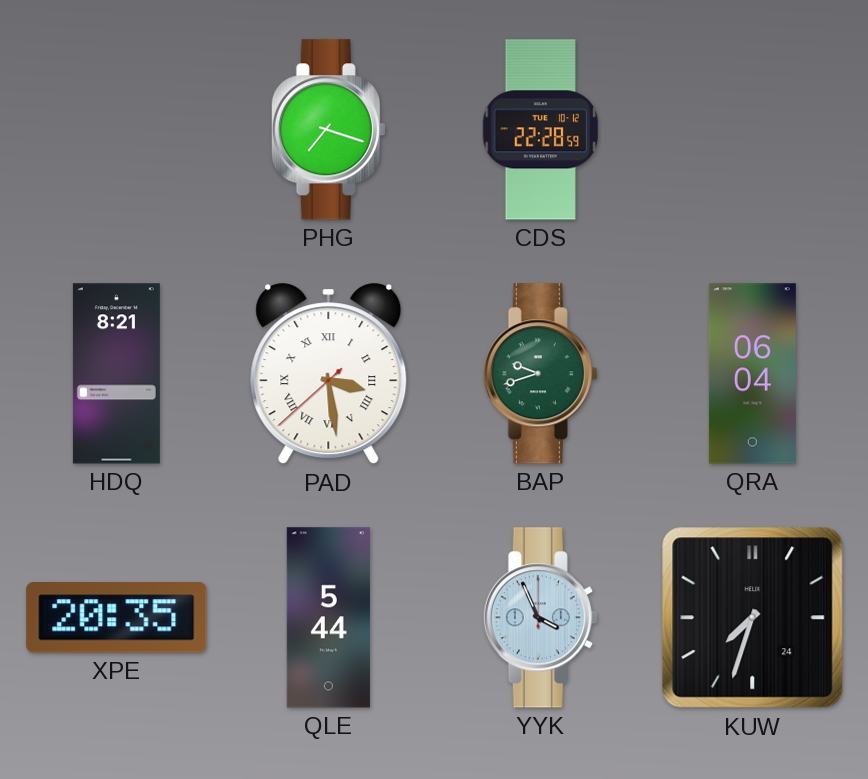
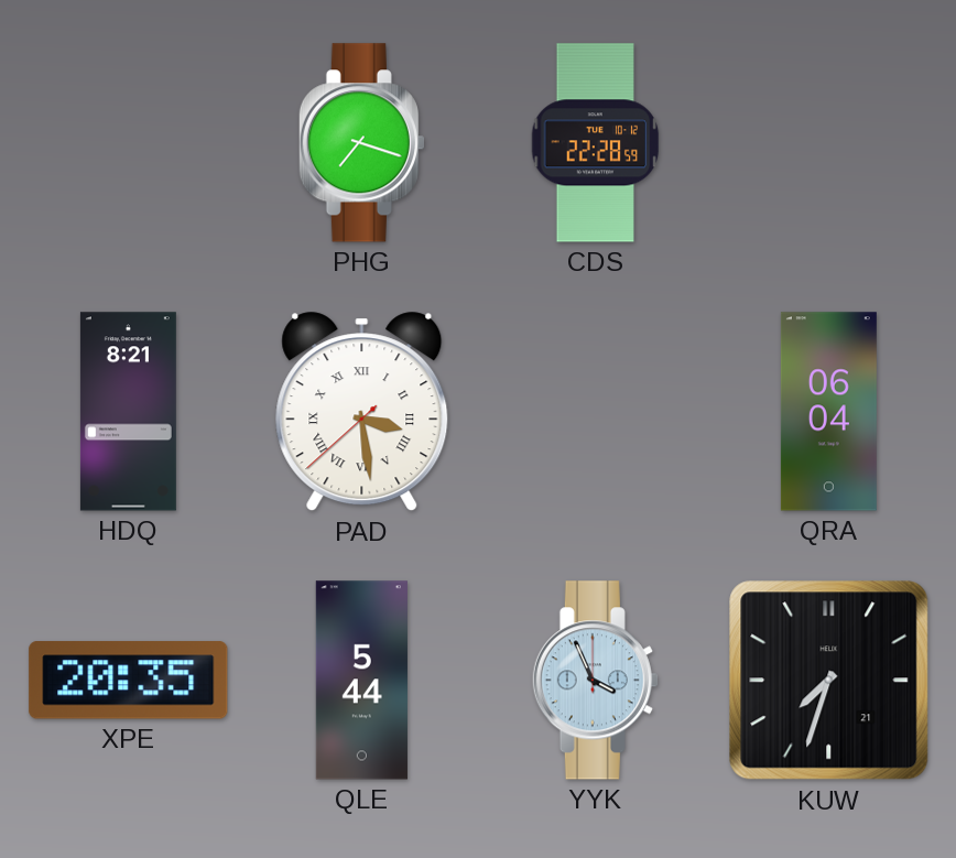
BAP: 9:42 -> none (540, 374)
KUW date: 24 -> 21 (829, 681)
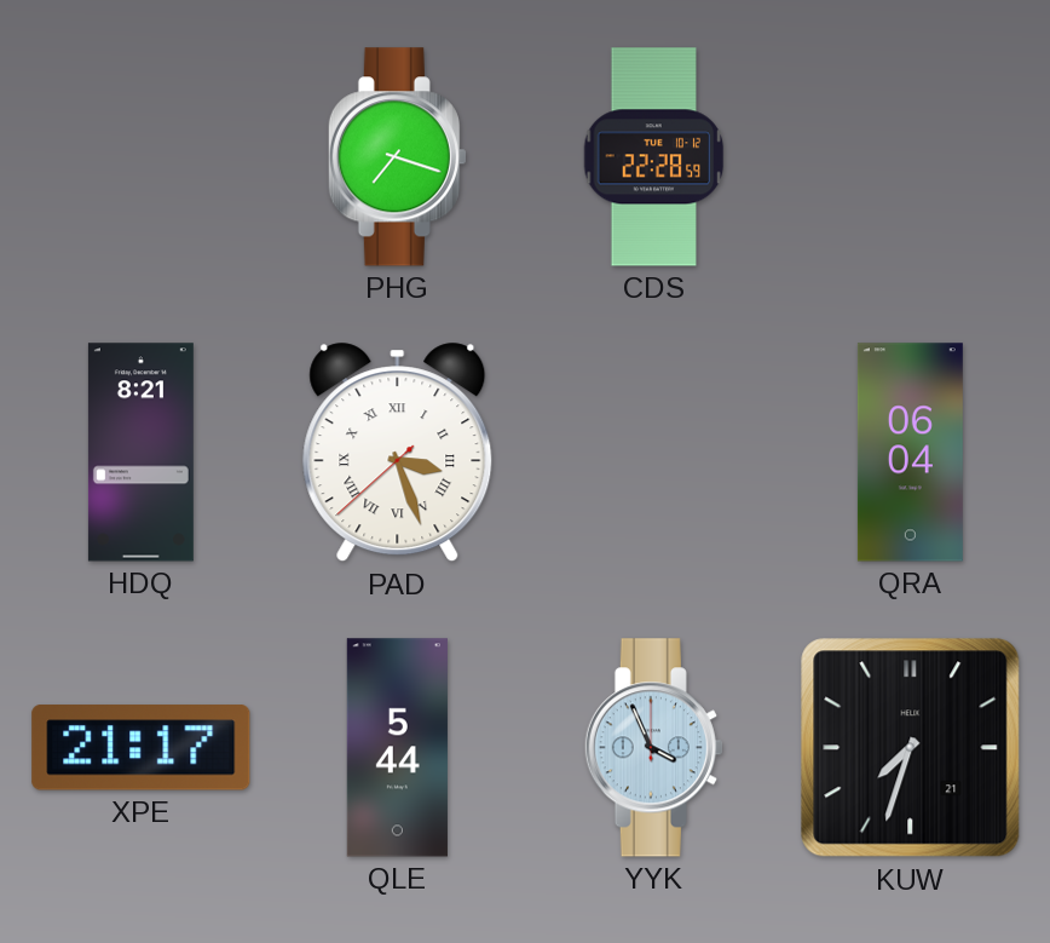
PAD: 3:28 -> 3:26 (398, 453)
XPE: 20:35 -> 21:17 (142, 748)
